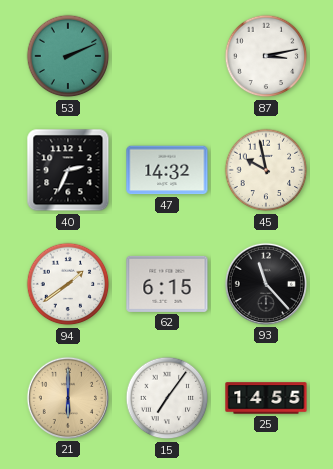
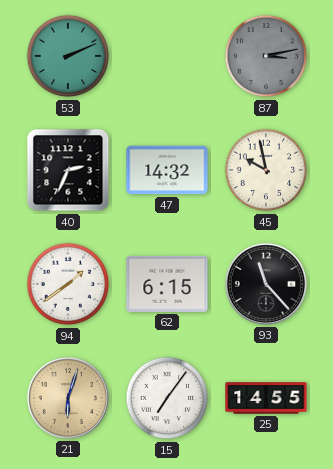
87 dial: white -> grey (266, 56)
21: 6:00 -> 6:03 (68, 398)
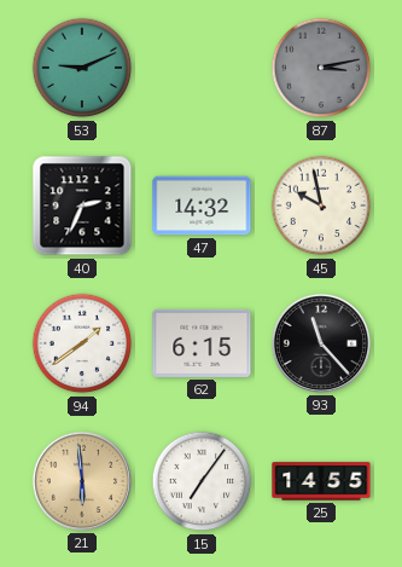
53: 2:11 -> 9:11 (82, 68)
21: 6:03 -> 5:59 (82, 481)
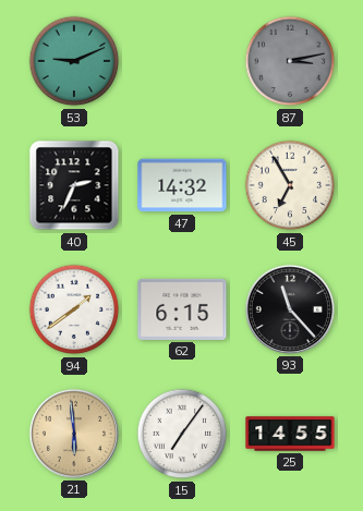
45: 9:58 -> 6:55 (290, 185)
